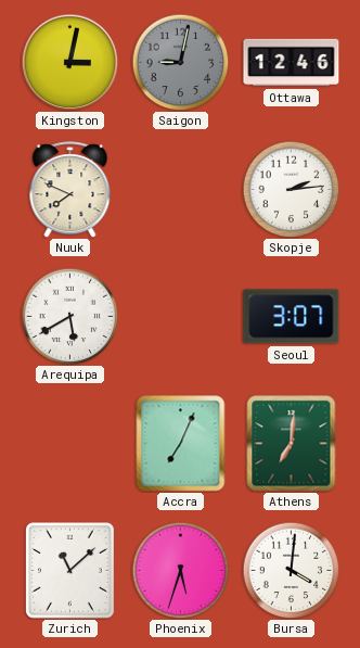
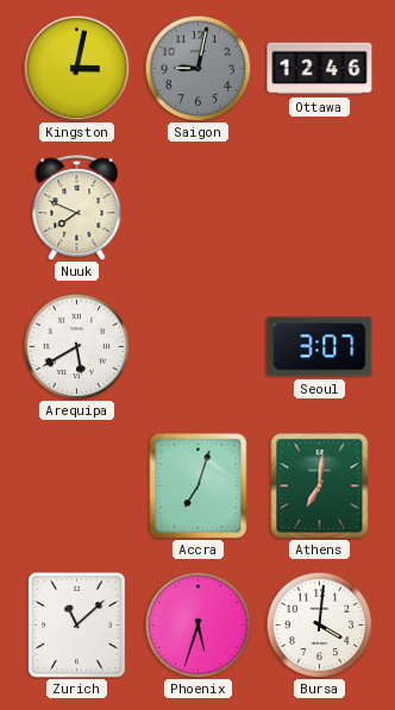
Skopje: 2:14 -> none (291, 189)
Accra: 7:04 -> 7:03 (199, 486)
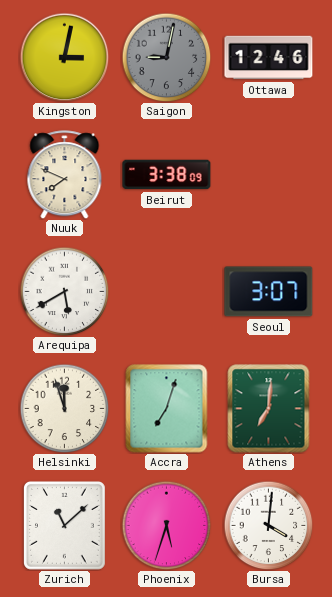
Beirut: none -> 3:38 (167, 175)
Helsinki: none -> 11:57 (64, 408)
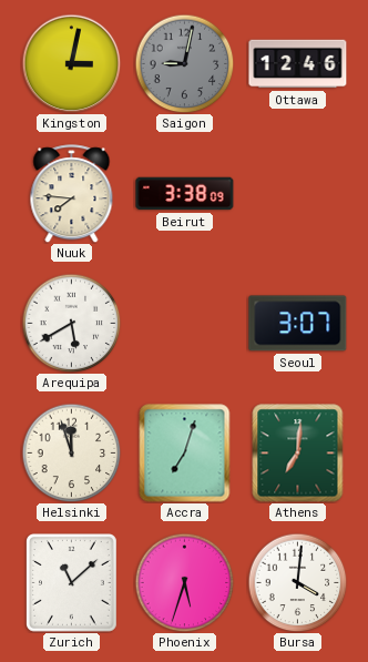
Nuuk: 7:49 -> 7:46 (72, 194)
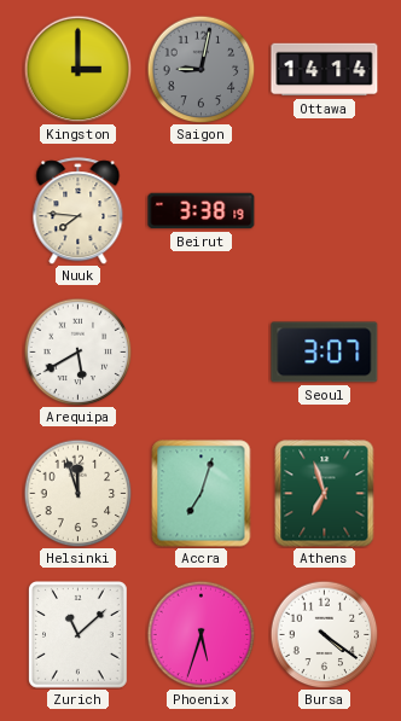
Kingston: 3:02 -> 3:00 (77, 69)
Ottawa: 12:46 -> 14:14 (325, 70)
Beirut: 3:38:09 -> 3:38:19 (202, 211)
Athens: 7:01 -> 6:57 (325, 494)
Bursa: 4:01 -> 4:21 (324, 634)
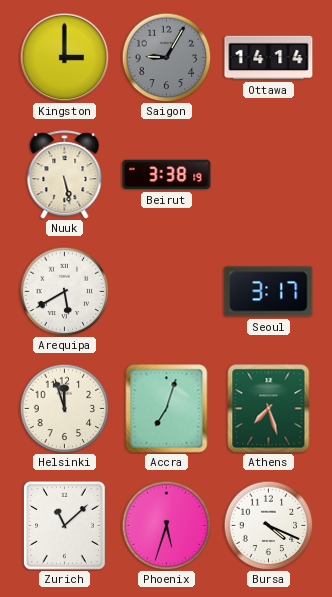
Saigon: 9:02 -> 9:05 (166, 57)
Nuuk: 7:46 -> 5:28 (65, 175)
Seoul: 3:07 -> 3:17 (269, 292)
Athens: 6:57 -> 7:27 (269, 409)
Bursa: 4:21 -> 4:19 (268, 525)
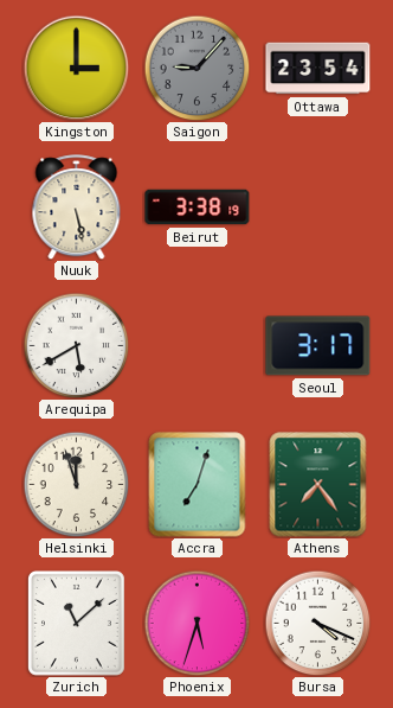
Saigon: 9:05 -> 9:07 (196, 68)
Ottawa: 14:14 -> 23:54 (318, 69)
Athens: 7:27 -> 7:24 (318, 485)
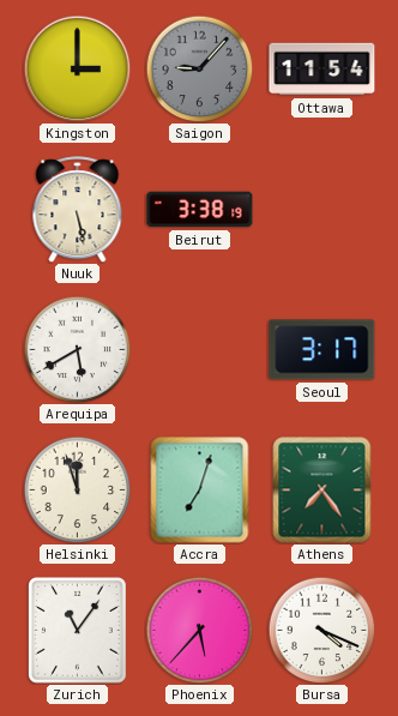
Ottawa: 23:54 -> 11:54 (322, 70)
Zurich: 11:08 -> 11:06 (77, 631)
Phoenix: 5:33 -> 5:37 (199, 630)
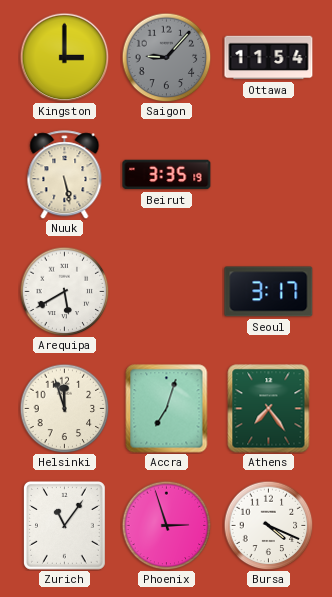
Beirut: 3:38 -> 3:35 (167, 175)
Phoenix: 5:37 -> 2:57 (166, 525)
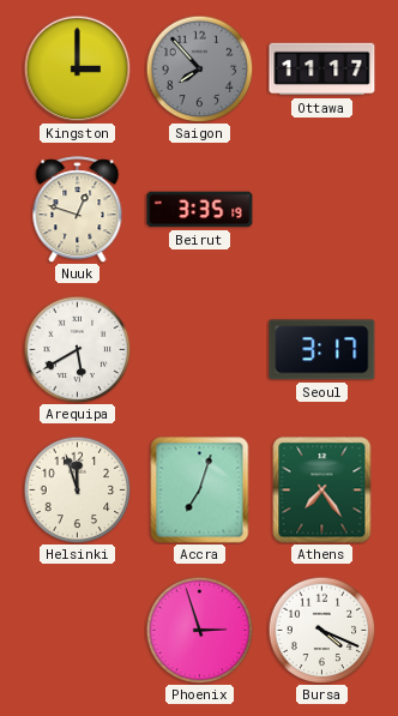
Saigon: 9:07 -> 7:53 (199, 68)
Ottawa: 11:54 -> 11:17 (322, 70)
Nuuk: 5:28 -> 12:48 (78, 210)
Zurich: 11:06 -> none (64, 526)
